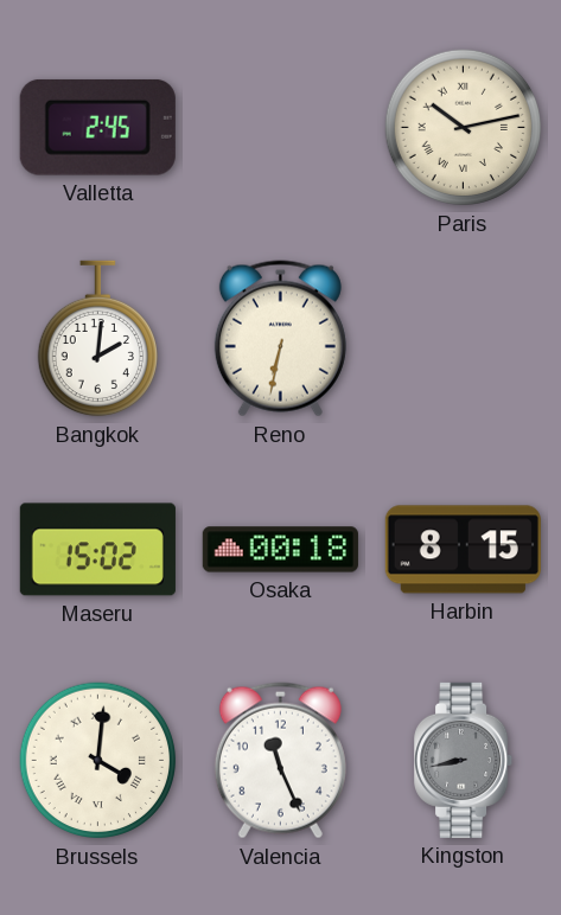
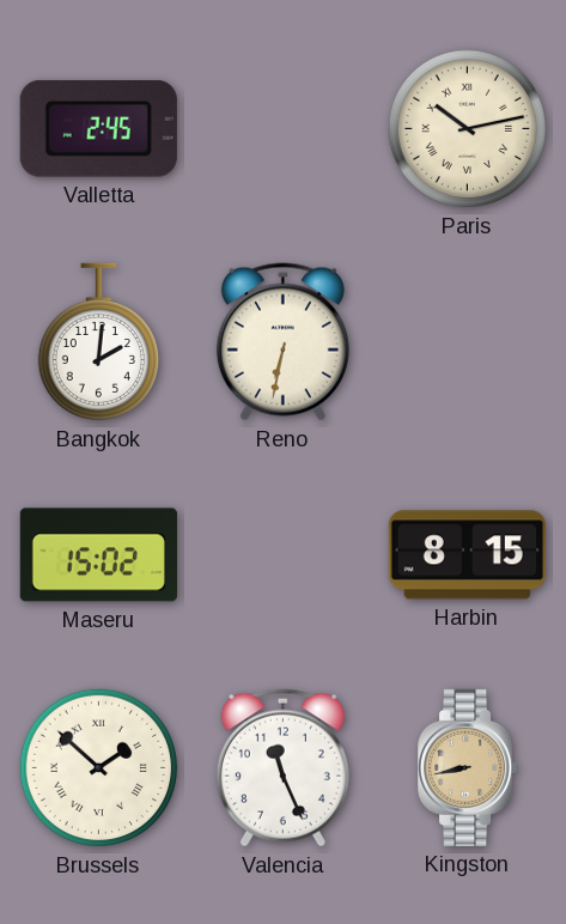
Osaka: 00:18 -> none (280, 550)
Brussels: 4:01 -> 1:52 (99, 768)
Kingston dial: grey -> champagne (468, 767)
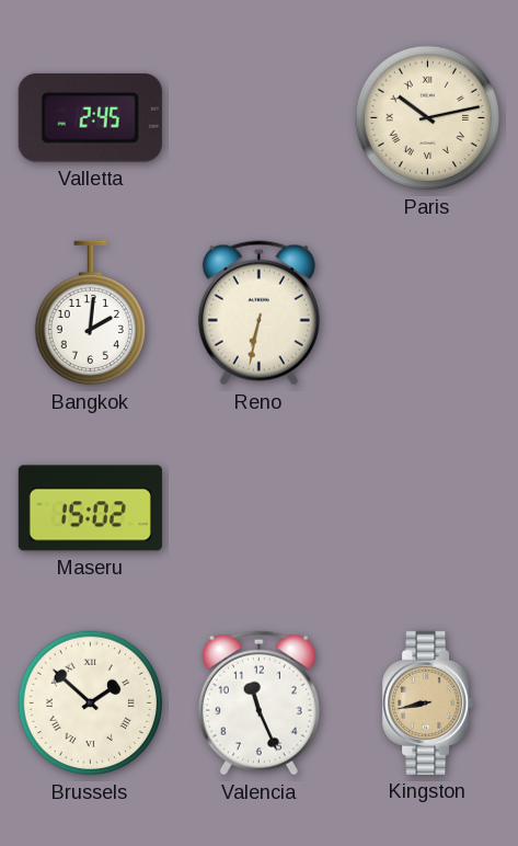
Harbin: 8:15 -> none (467, 555)
